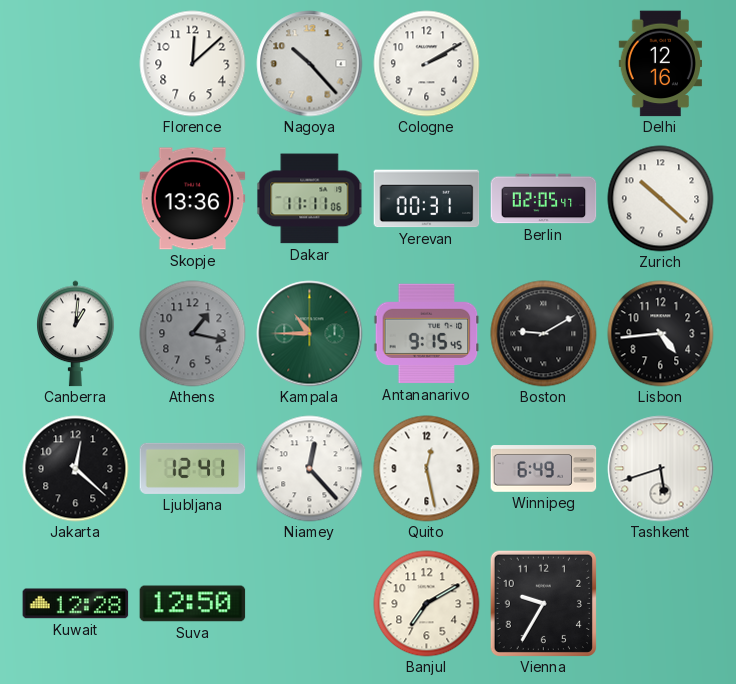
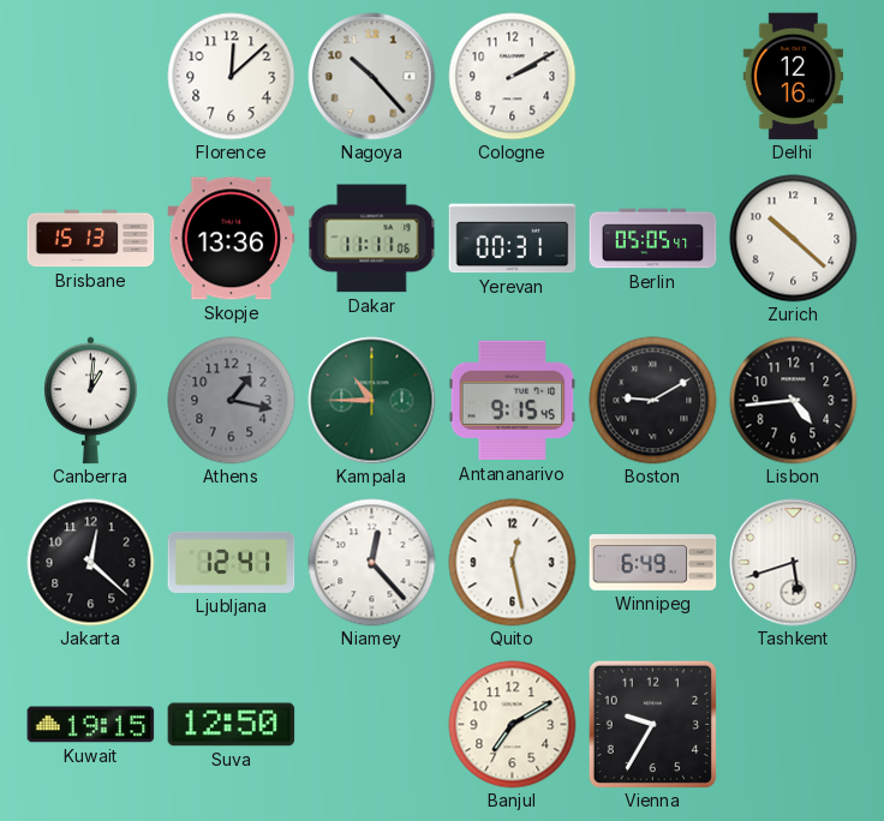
Brisbane: none -> 15:13 (91, 239)
Berlin: 02:05 -> 05:05 (653, 239)
Kuwait: 12:28 -> 19:15 (91, 725)
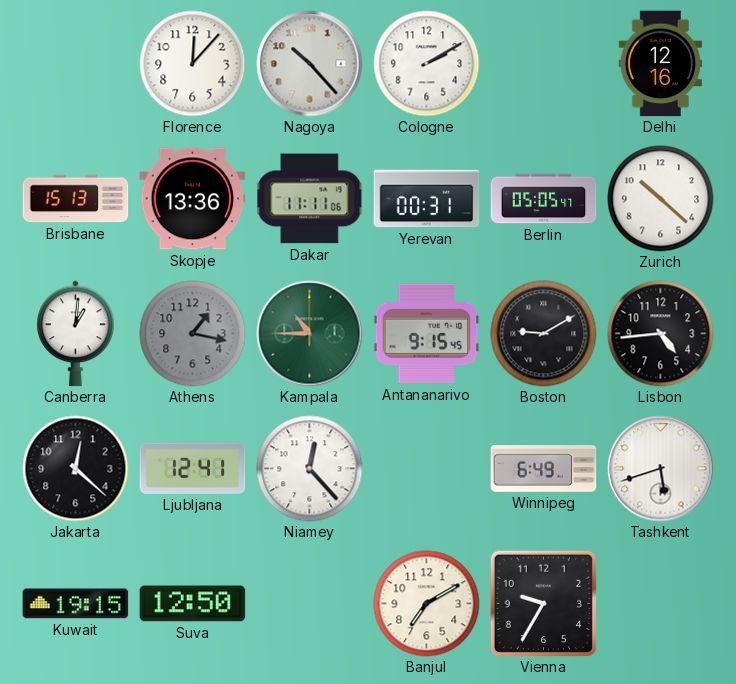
Florence: 12:08 -> 12:07 (193, 64)
Quito: 12:28 -> none (513, 563)
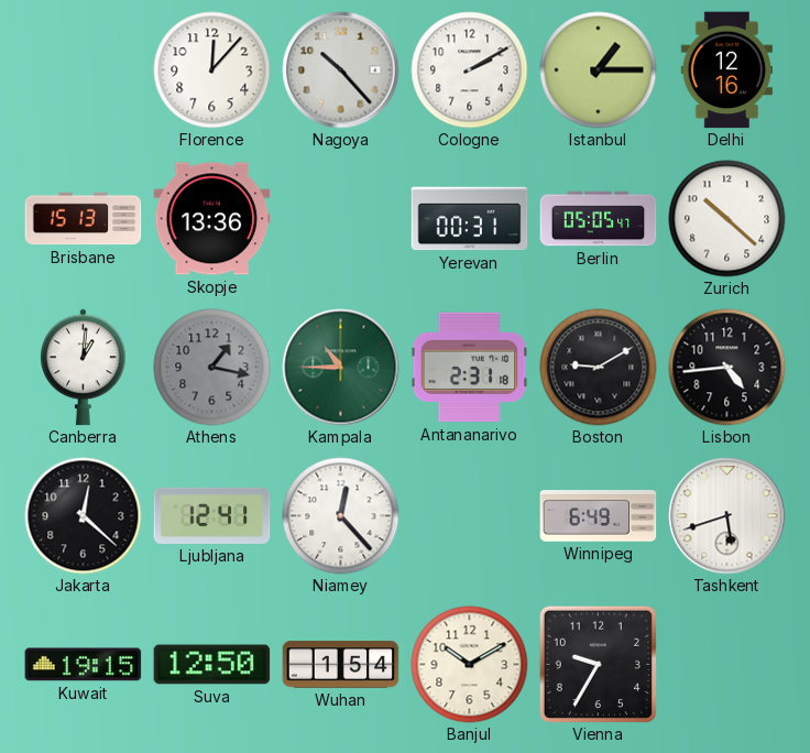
Istanbul: none -> 1:15 (599, 70)
Dakar: 11:11 -> none (310, 199)
Antananarivo: 9:15 -> 2:31 (470, 368)
Wuhan: none -> 1:54 (341, 665)
Banjul: 7:10 -> 10:10 (470, 665)
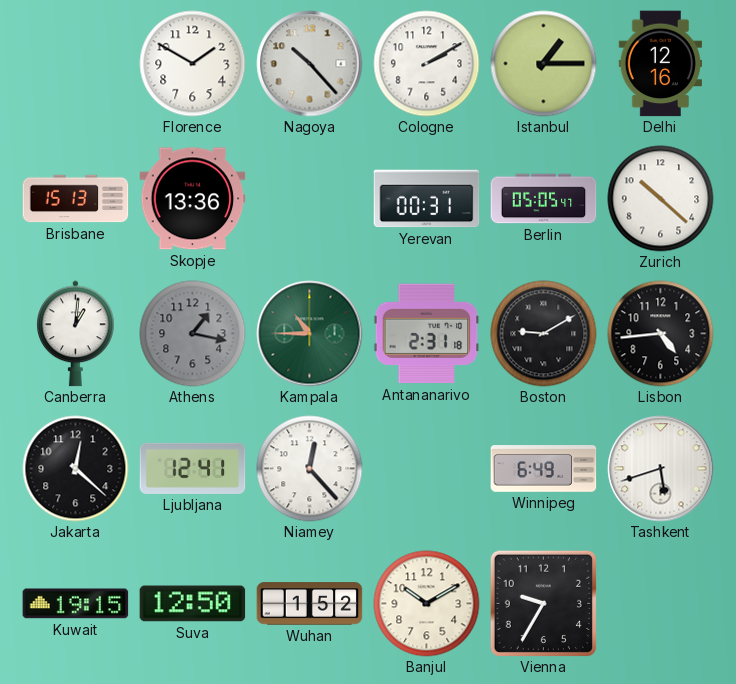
Florence: 12:07 -> 1:50 (193, 64)
Wuhan: 1:54 -> 1:52 (310, 604)
